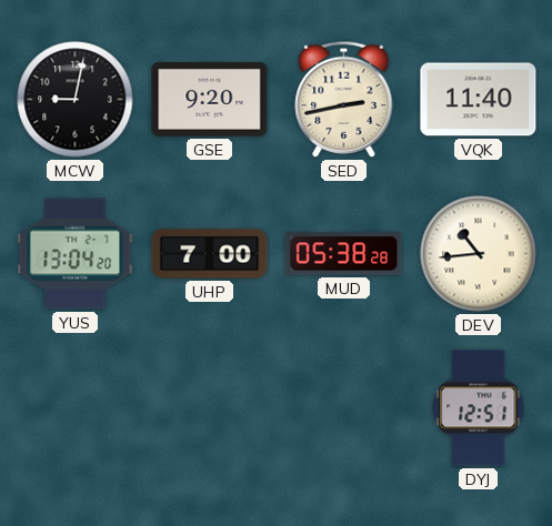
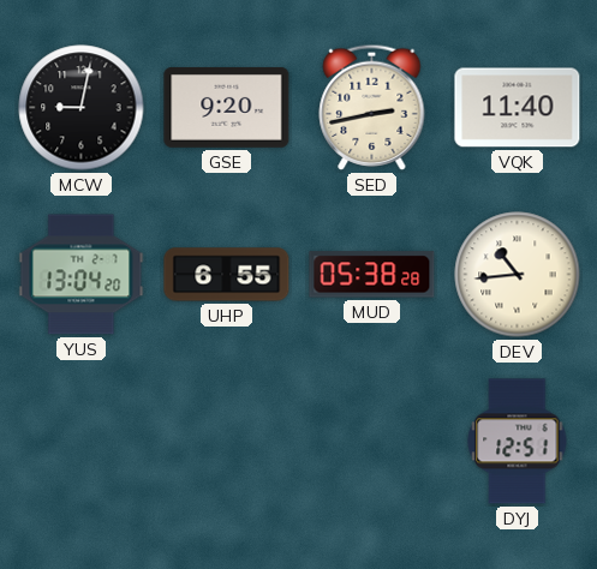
UHP: 7:00 -> 6:55 (227, 275)
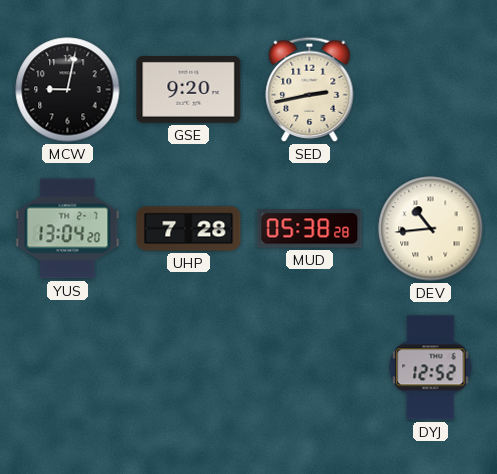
VQK: 11:40 -> none (518, 108)
UHP: 6:55 -> 7:28 (189, 229)
DYJ: 12:51 -> 12:52 (431, 368)
